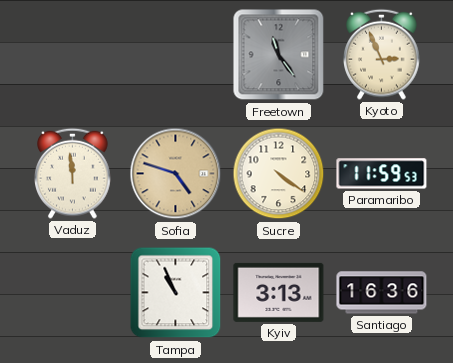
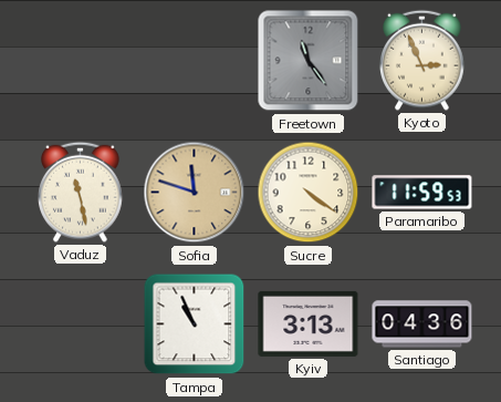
Vaduz: 11:59 -> 11:28 (81, 192)
Sofia: 4:48 -> 11:48 (195, 193)
Santiago: 16:36 -> 04:36 (422, 324)
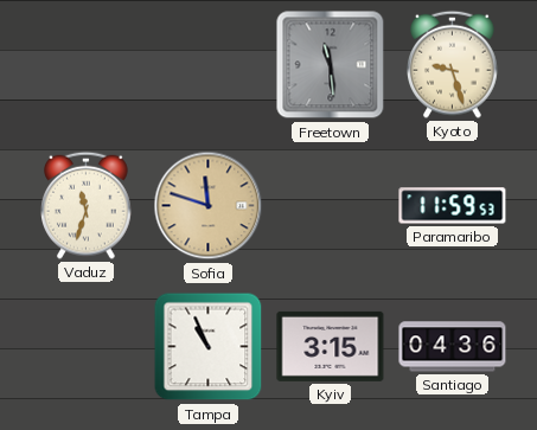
Freetown: 11:24 -> 11:29 (331, 65)
Kyoto: 2:56 -> 9:27 (453, 64)
Vaduz: 11:28 -> 11:33 (87, 205)
Sucre: 4:21 -> none (309, 193)
Kyiv: 3:13 -> 3:15 (331, 346)
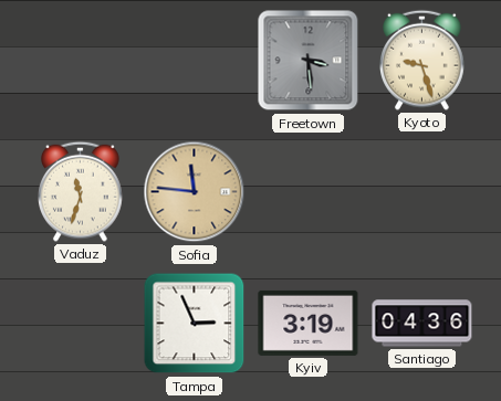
Freetown: 11:29 -> 3:29 (309, 61)
Sofia: 11:48 -> 11:46 (195, 192)
Paramaribo: 11:59 -> none (453, 206)
Tampa: 10:56 -> 2:56 (195, 324)
Kyiv: 3:15 -> 3:19 (309, 323)
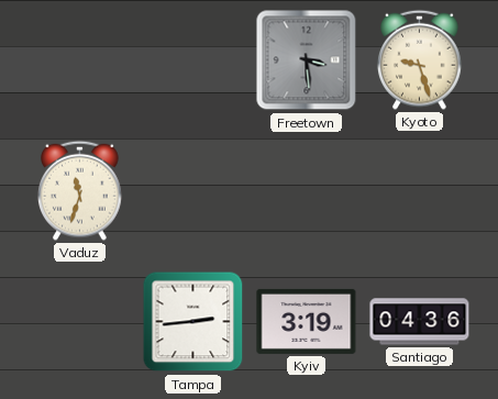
Sofia: 11:46 -> none (195, 192)
Tampa: 2:56 -> 2:44 (193, 322)
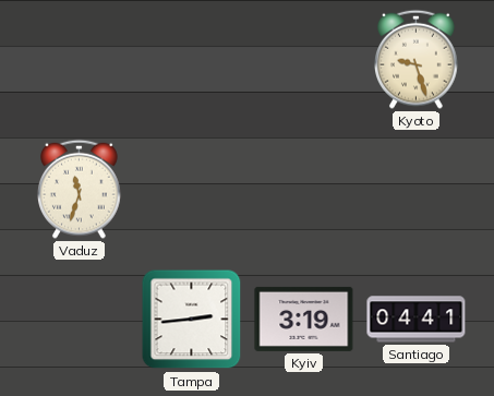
Freetown: 3:29 -> none (307, 60)
Santiago: 04:36 -> 04:41 (417, 320)
